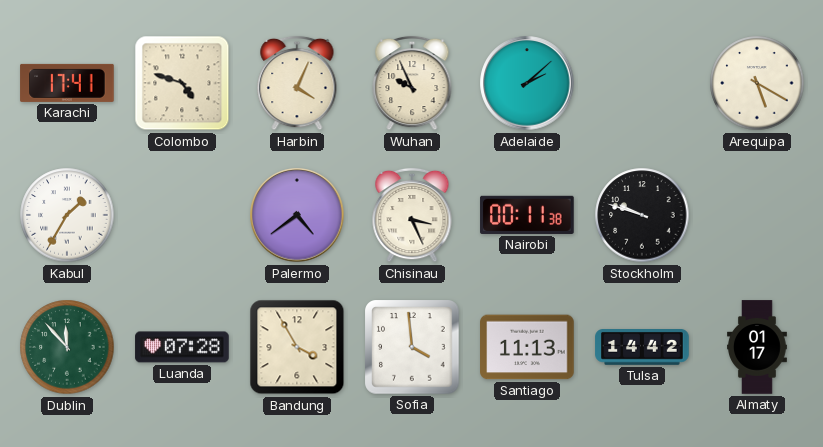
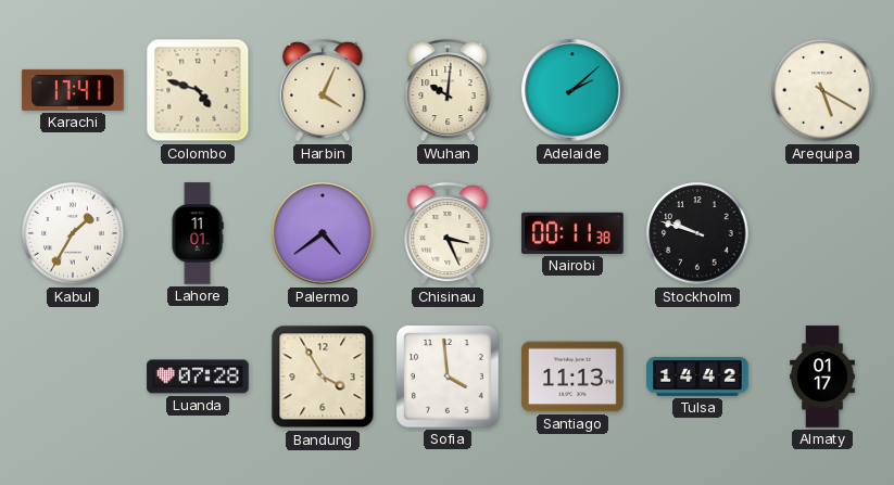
Wuhan: 9:56 -> 10:01 (448, 90)
Lahore: none -> 11:01 (198, 233)
Dublin: 11:53 -> none (67, 347)
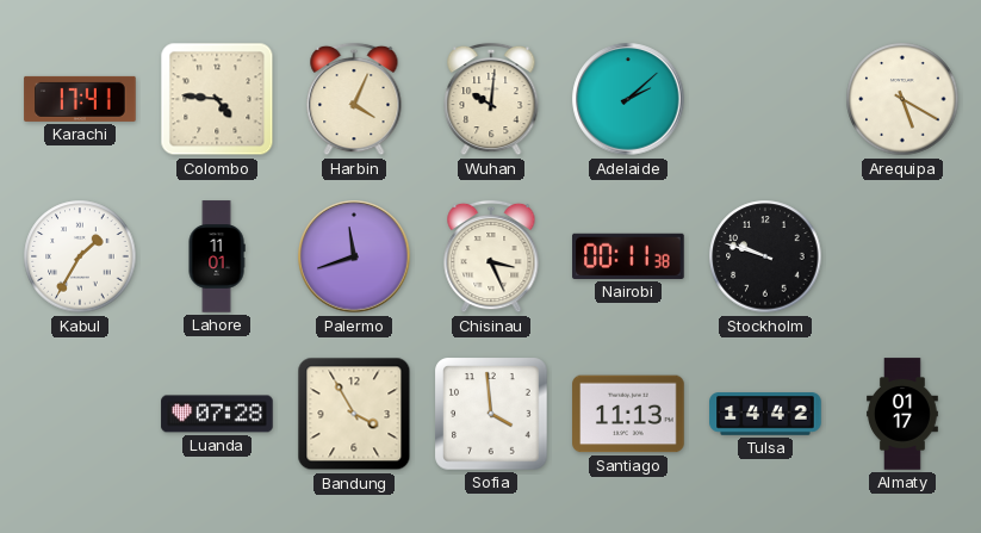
Colombo: 4:48 -> 4:46 (217, 99)
Palermo: 4:39 -> 11:42 (354, 256)
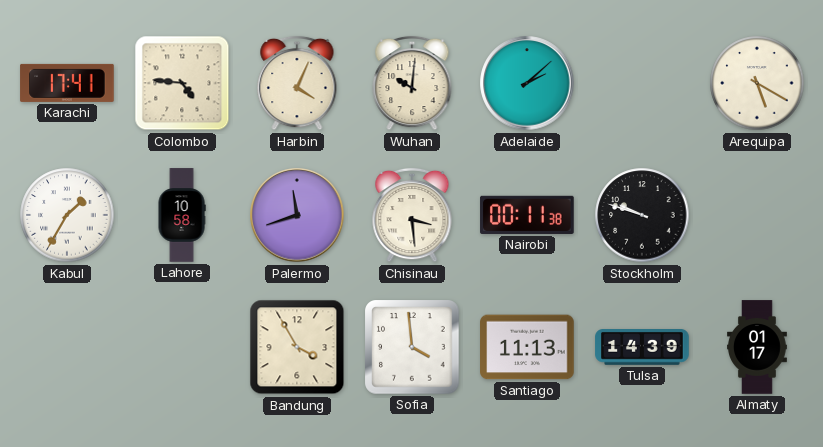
Lahore: 11:01 -> 10:58 (182, 215)
Chisinau: 3:26 -> 3:29 (412, 215)
Luanda: 07:28 -> none (217, 414)
Tulsa: 14:42 -> 14:39 (642, 348)
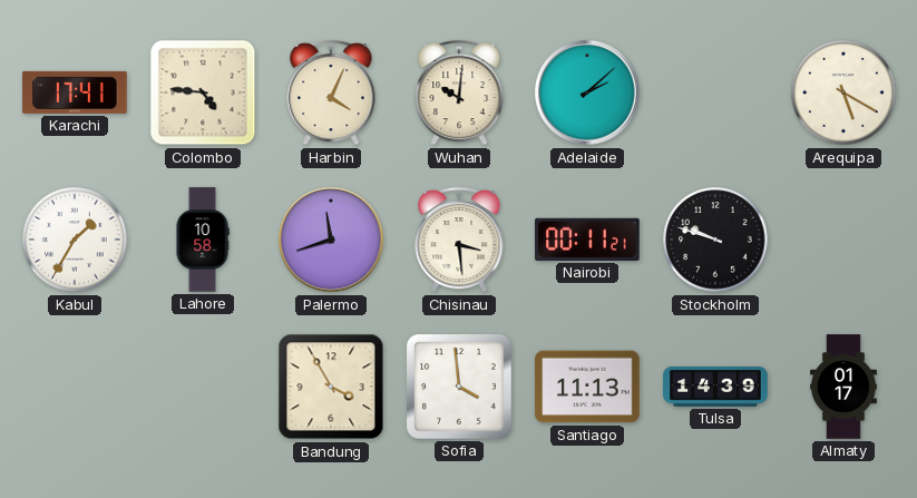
Nairobi: 00:11:38 -> 00:11:21 (587, 240)
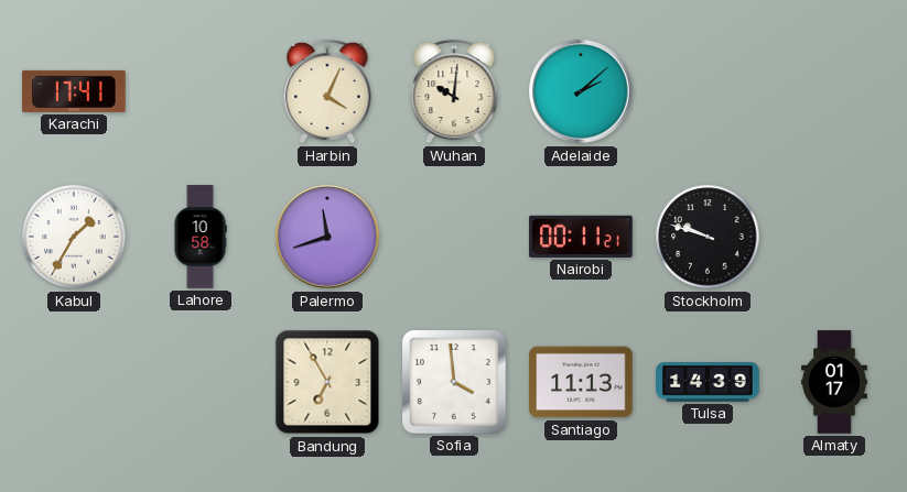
Colombo: 4:46 -> none (203, 92)
Arequipa: 5:20 -> none (843, 92)
Chisinau: 3:29 -> none (459, 240)
Bandung: 3:55 -> 6:55 (327, 382)
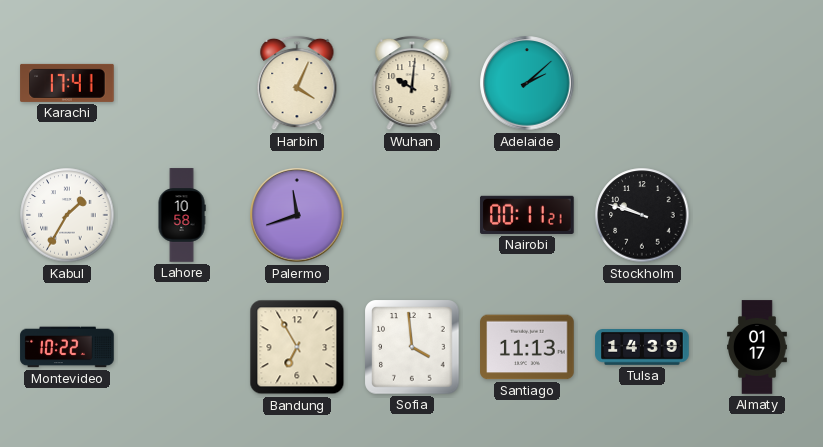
Montevideo: none -> 10:22 (67, 347)
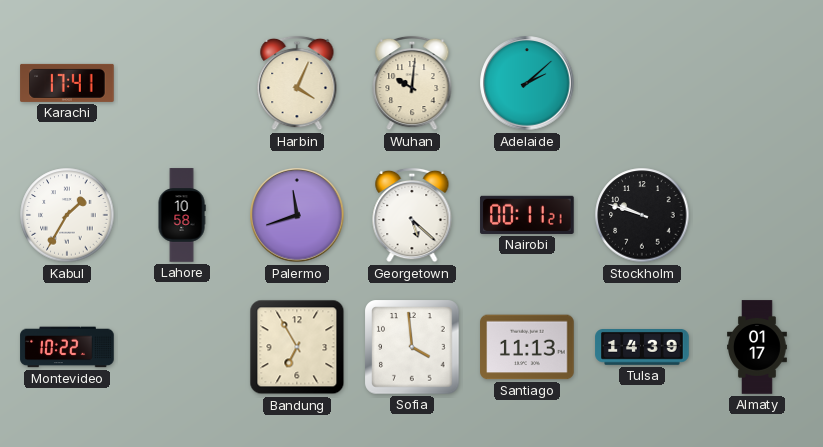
Georgetown: none -> 5:22 (412, 215)
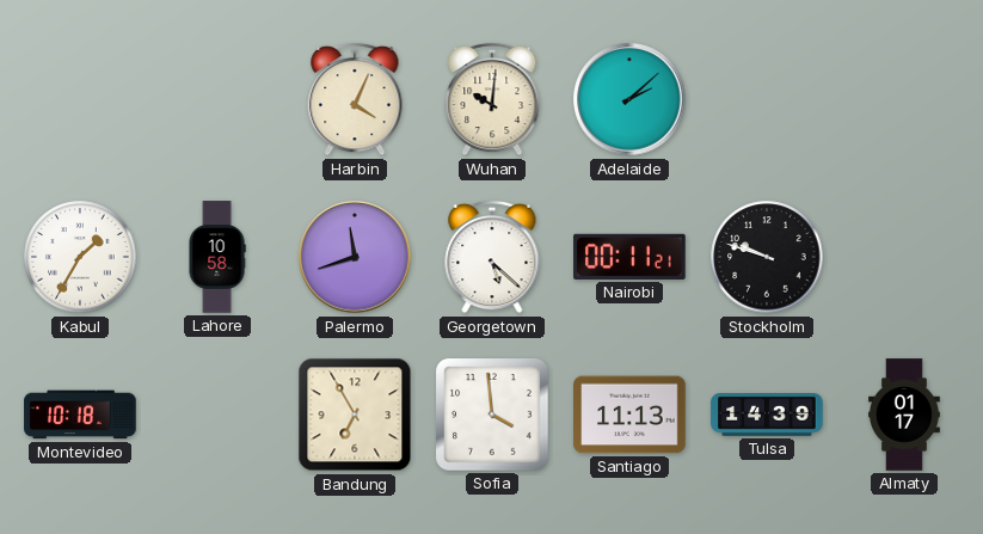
Karachi: 17:41 -> none (67, 83)
Montevideo: 10:22 -> 10:18 (80, 415)
